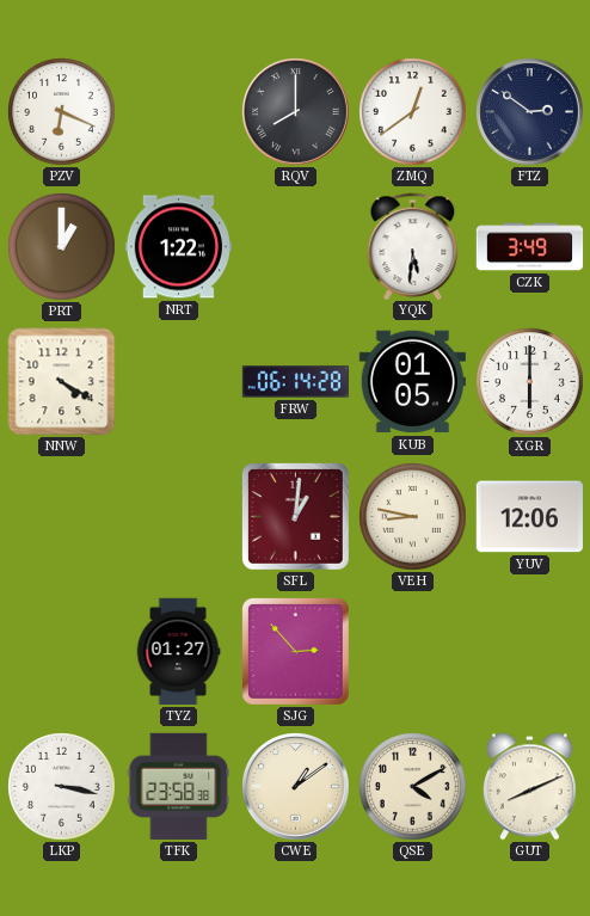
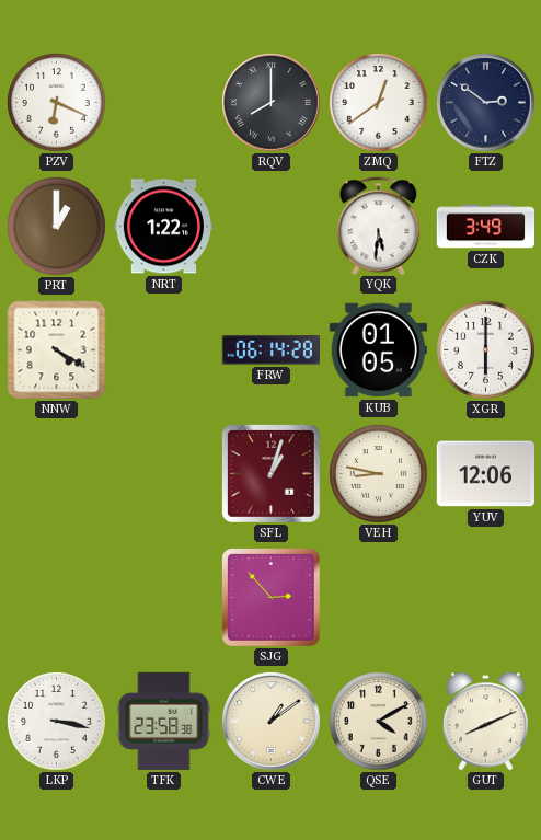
SFL: 1:01 -> 1:03 (270, 473)
TYZ: 01:27 -> none (178, 652)
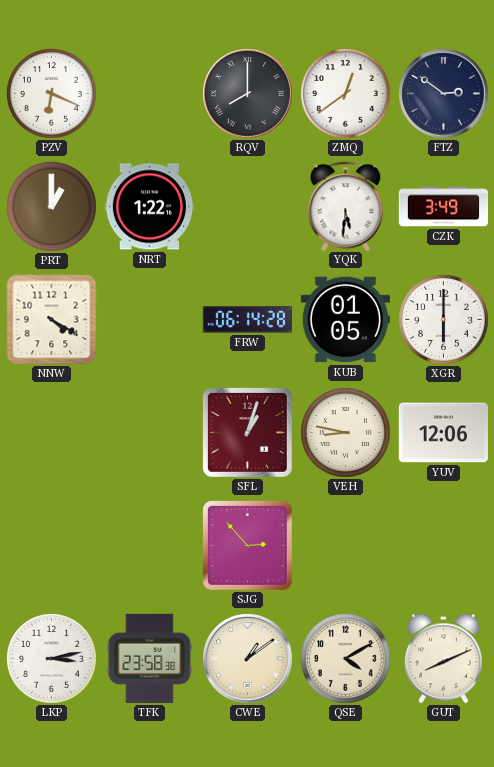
LKP: 3:17 -> 3:13 (52, 659)
